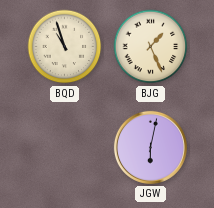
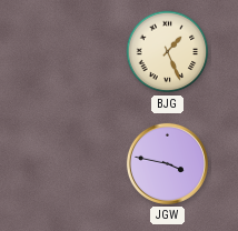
BQD: 10:57 -> none (65, 47)
JGW: 6:02 -> 3:47 (167, 163)
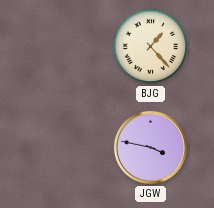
BJG: 1:26 -> 1:23 (151, 47)
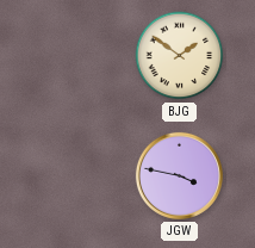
BJG: 1:23 -> 1:51 (180, 56)
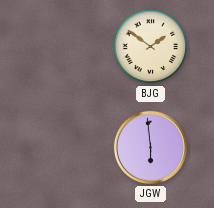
JGW: 3:47 -> 5:59 (150, 147)
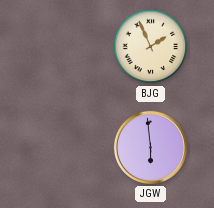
BJG: 1:51 -> 1:56 (151, 47)
